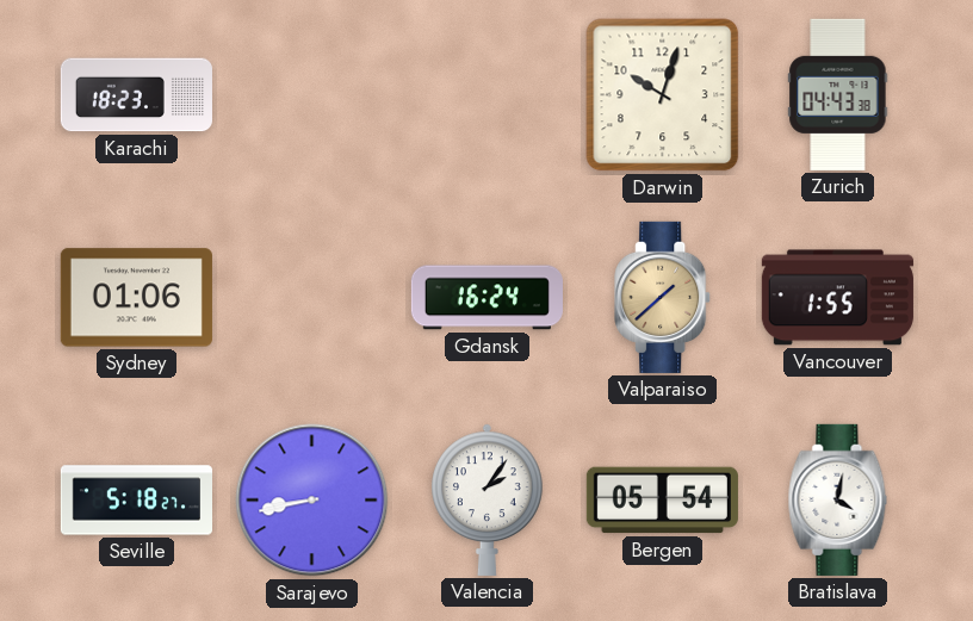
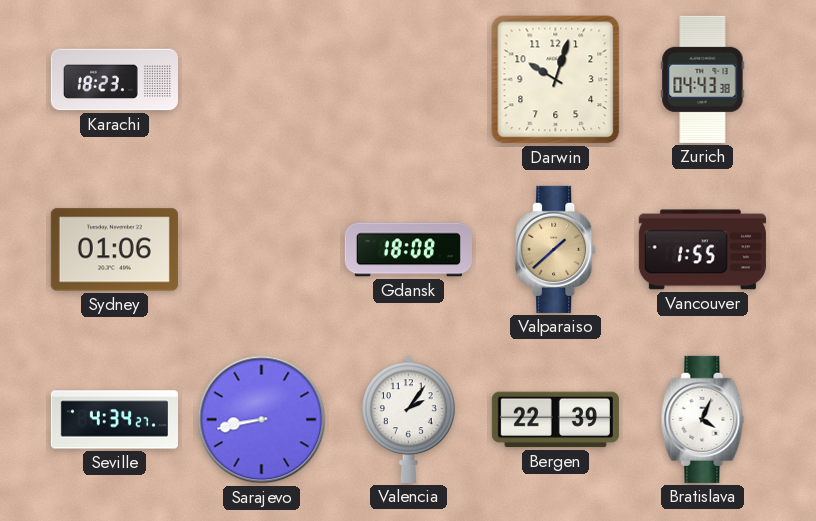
Gdansk: 16:24 -> 18:08 (408, 250)
Seville: 5:18 -> 4:34 (114, 420)
Bergen: 05:54 -> 22:39 (555, 420)
Bratislava: 4:02 -> 4:04 (703, 419)
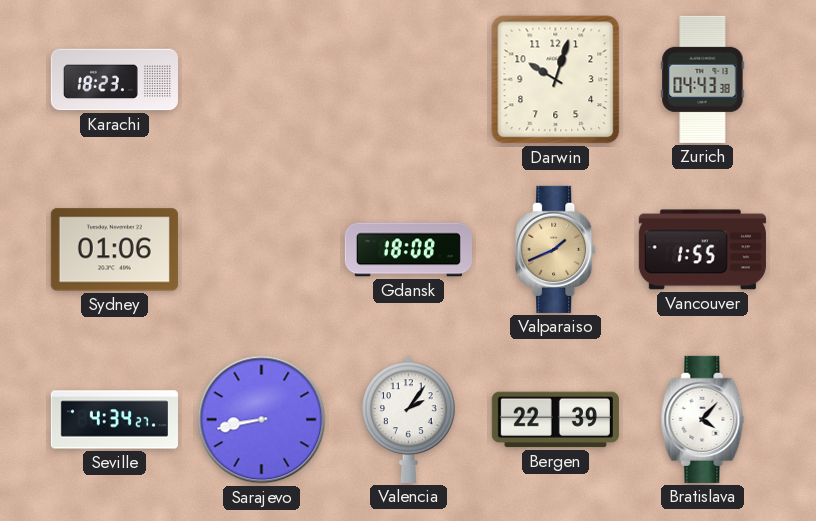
Valparaiso: 1:38 -> 1:41 (556, 249)
Bratislava: 4:04 -> 4:07 (703, 419)
